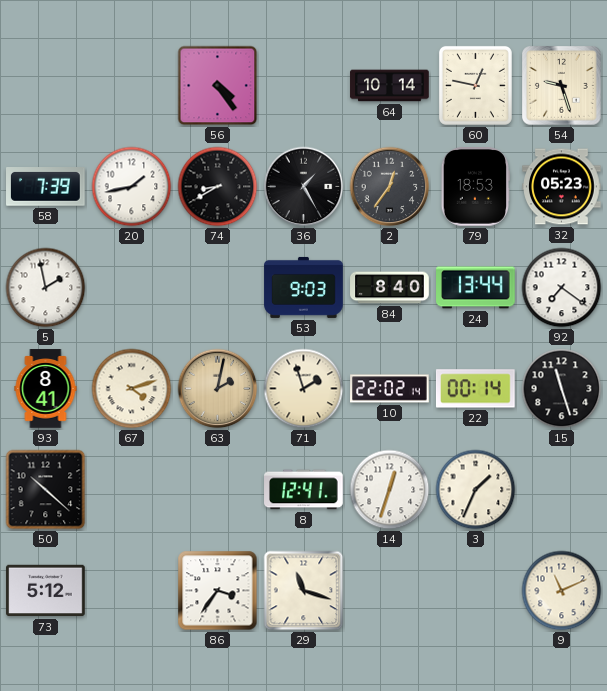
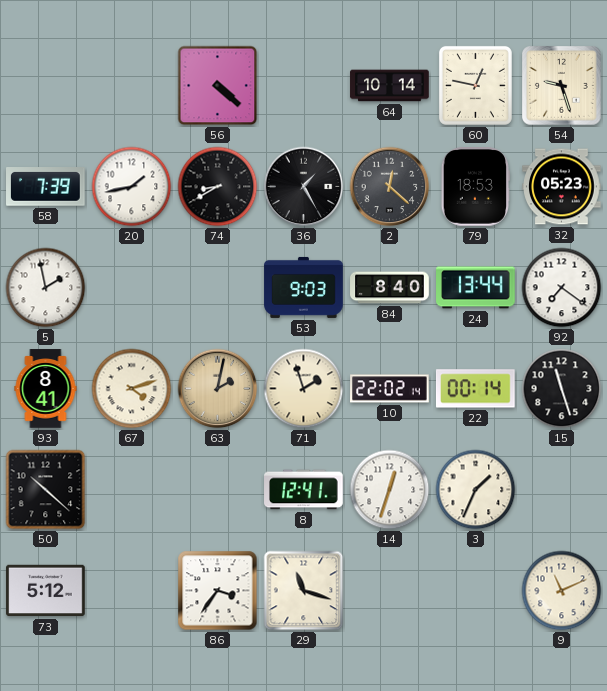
56: 4:24 -> 4:22 (218, 86)
2: 12:36 -> 12:22 (390, 187)
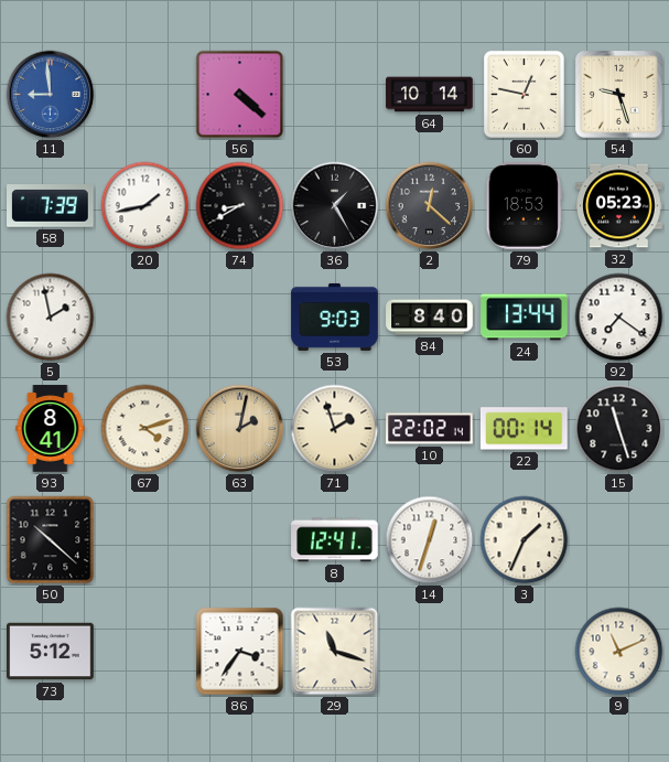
11: none -> 8:59 (51, 95)
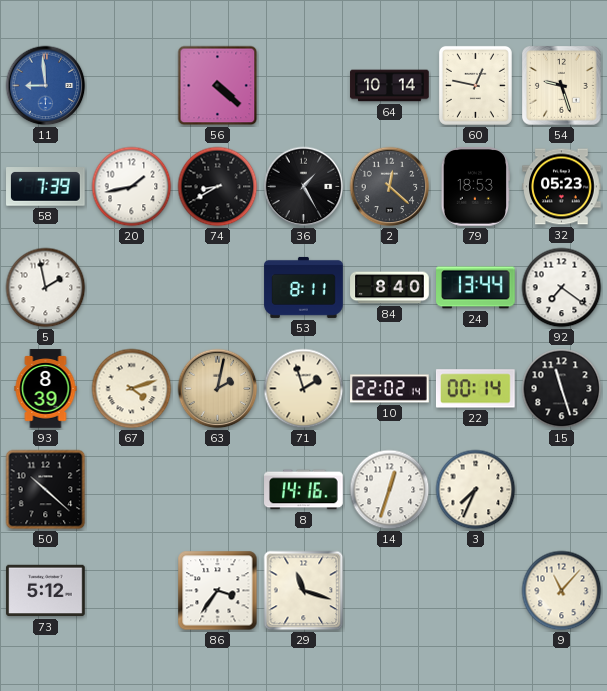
53: 9:03 -> 8:11 (304, 287)
93: 8:41 -> 8:39 (46, 389)
8: 12:41 -> 14:16 (304, 490)
3: 1:34 -> 7:34 (476, 490)
9: 11:11 -> 11:07 (562, 591)
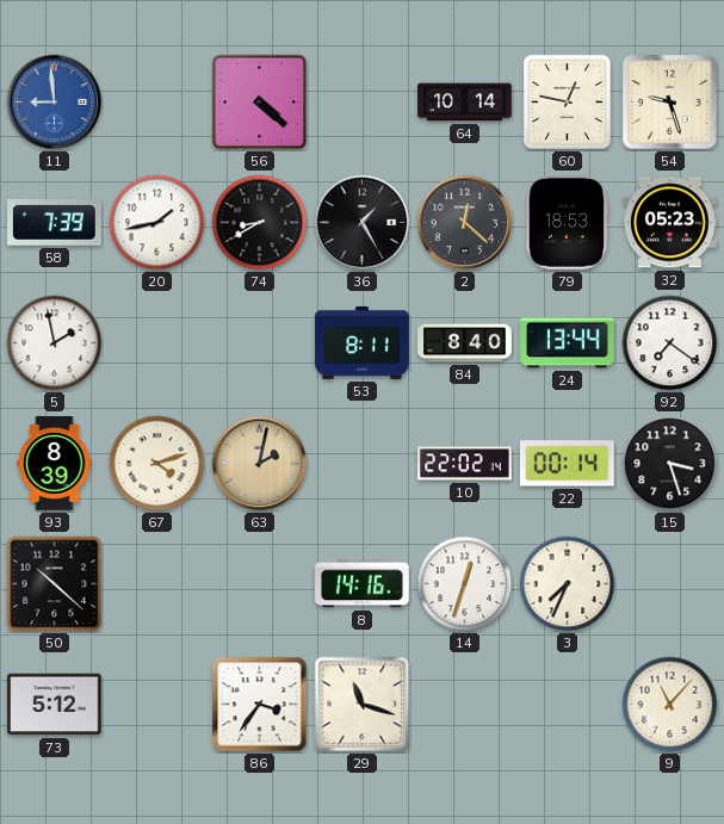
71: 1:57 -> none (304, 389)
15: 11:27 -> 3:27 (670, 464)
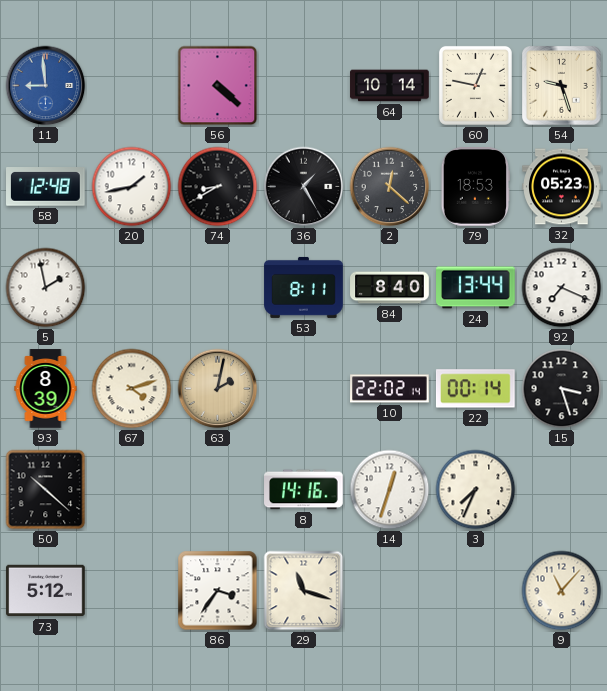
58: 7:39 -> 12:48 (46, 187)
92: 7:21 -> 7:19 (562, 288)
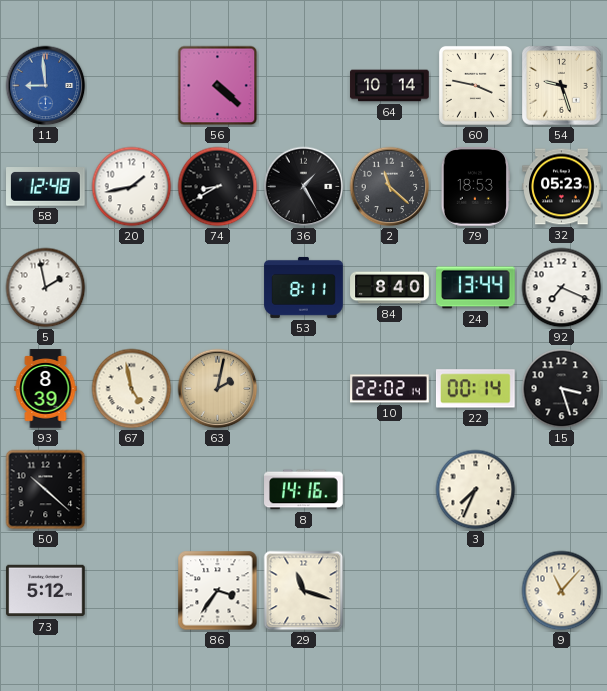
60: 12:47 -> 3:47 (475, 85)
2: 12:22 -> 11:22 (390, 187)
67: 4:12 -> 4:58 (132, 389)
14: 12:33 -> none (390, 490)
